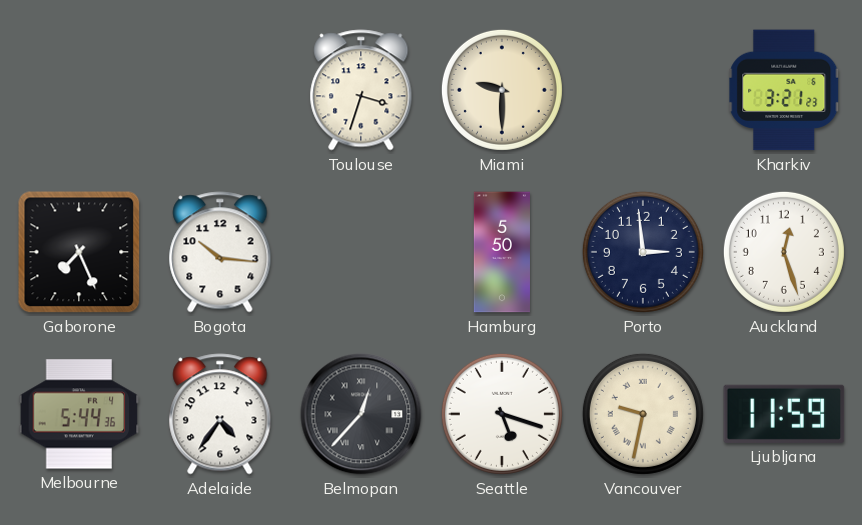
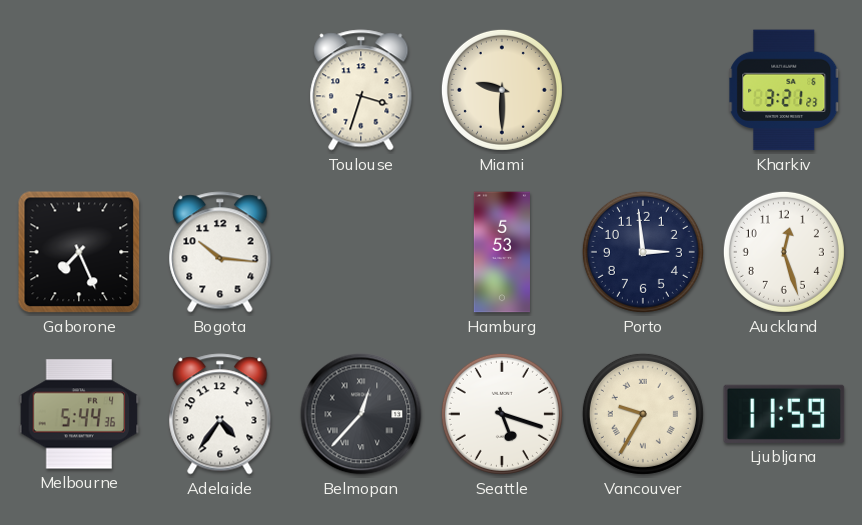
Hamburg: 5:50 -> 5:53 (502, 252)
Vancouver: 9:32 -> 9:35 (643, 414)
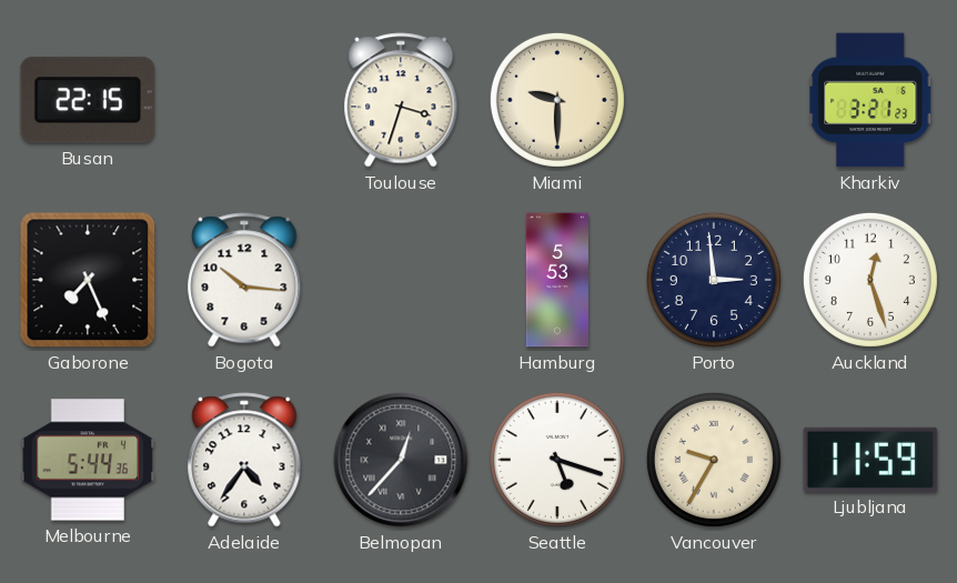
Busan: none -> 22:15 (87, 100)
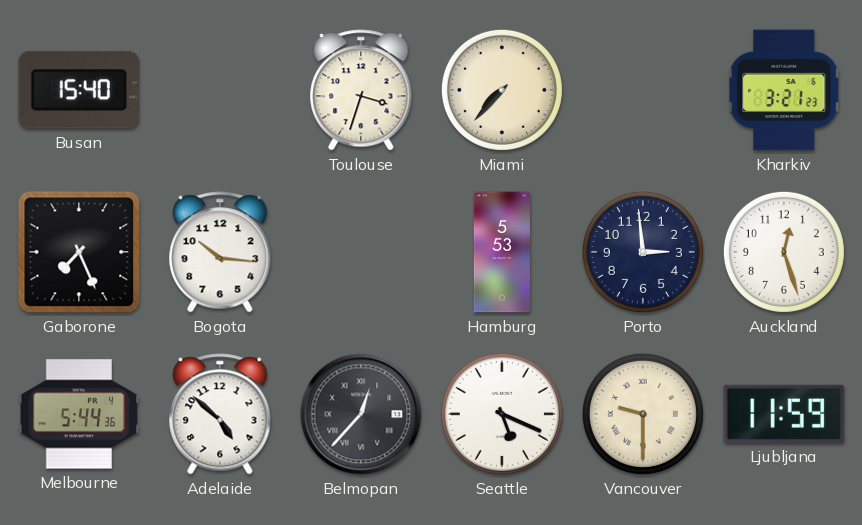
Busan: 22:15 -> 15:40 (78, 90)
Miami: 9:30 -> 7:37 (502, 90)
Adelaide: 4:36 -> 4:52 (220, 414)
Seattle: 5:18 -> 5:19 (502, 414)
Vancouver: 9:35 -> 9:30 (643, 414)
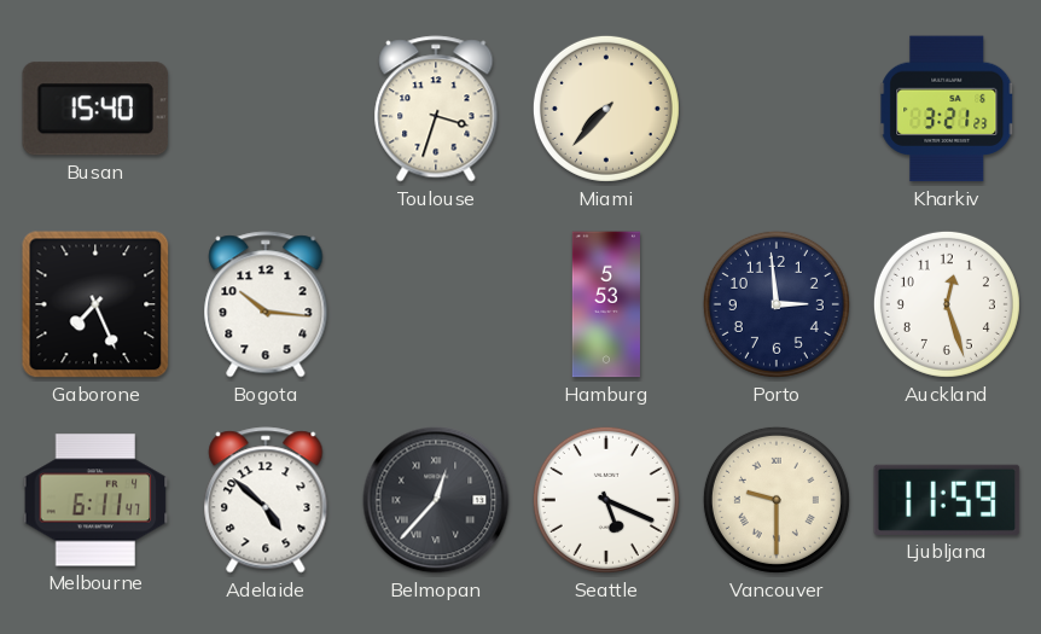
Melbourne: 5:44 -> 6:11 (95, 500)
